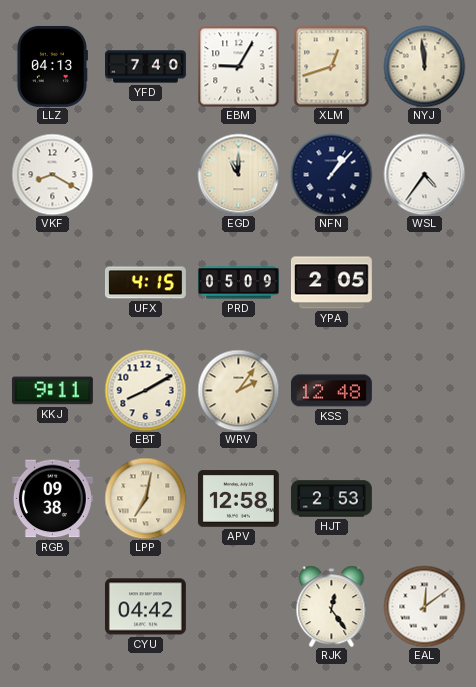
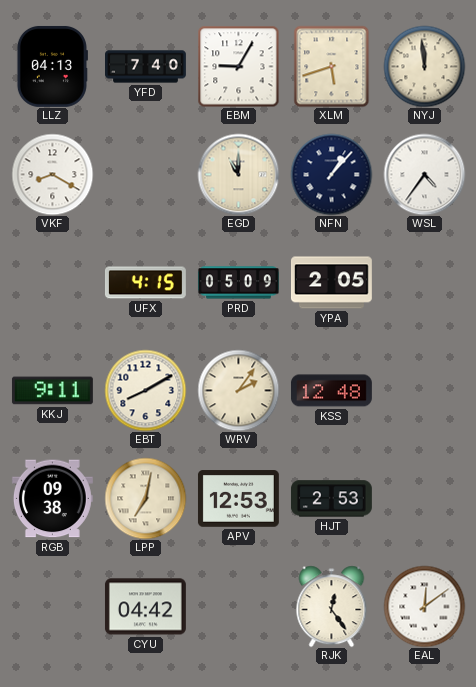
XLM: 12:42 -> 5:42 (332, 66)
APV: 12:58 -> 12:53 (238, 499)
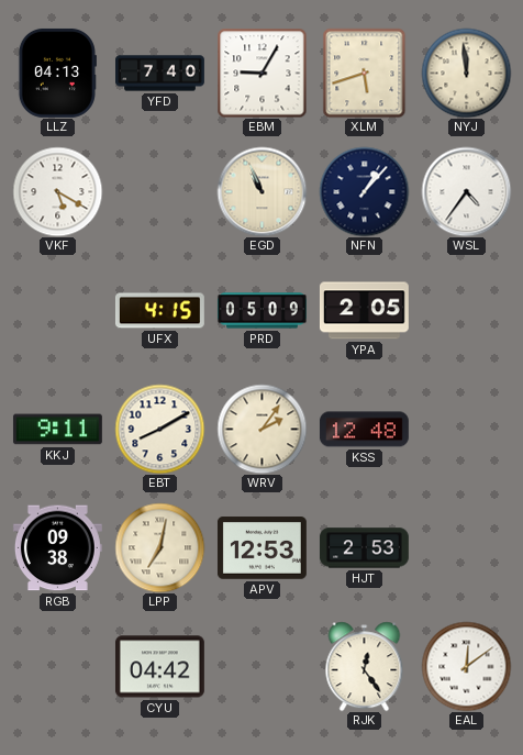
VKF: 8:20 -> 5:20 (57, 191)
EGD: 11:00 -> 10:56 (261, 191)
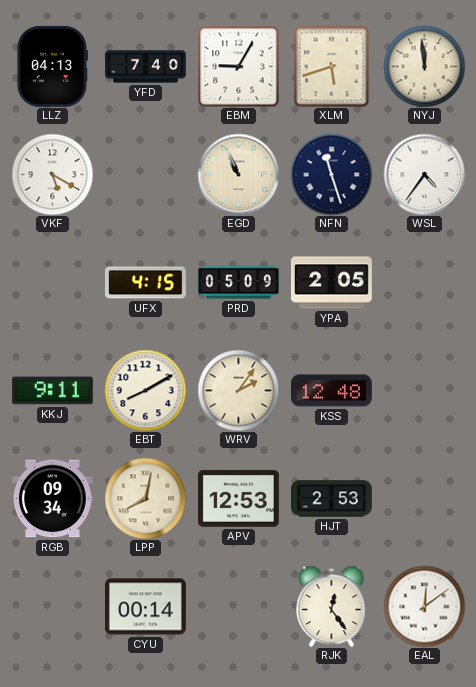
NFN: 1:07 -> 11:27 (331, 174)
RGB: 09:38 -> 09:34 (52, 499)
LPP: 7:02 -> 8:02 (145, 498)
CYU: 04:42 -> 00:14 (145, 607)
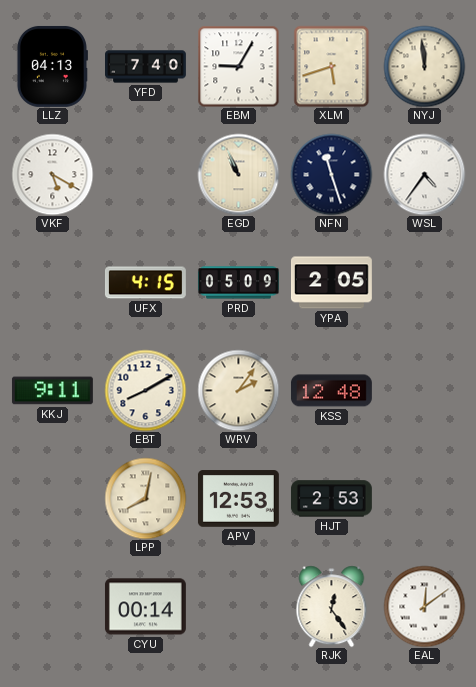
RGB: 09:34 -> none (52, 499)
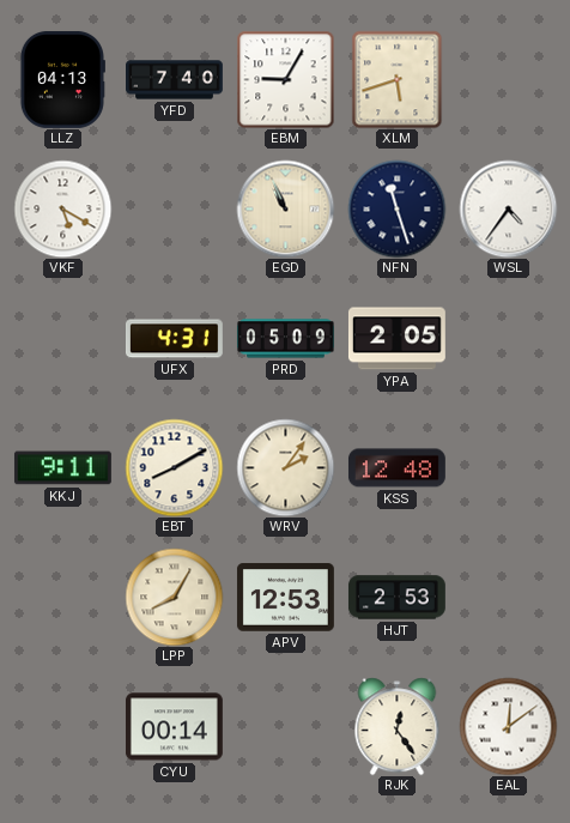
NYJ: 11:59 -> none (424, 66)
UFX: 4:15 -> 4:31 (174, 339)
LPP: 8:02 -> 8:05 (174, 597)
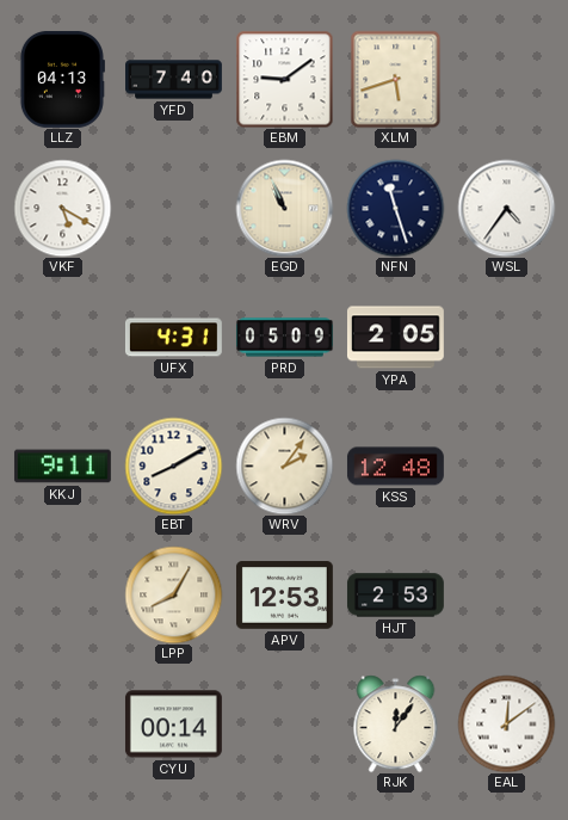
EBM: 9:05 -> 9:09 (284, 79)
RJK: 12:24 -> 12:06 (396, 723)
